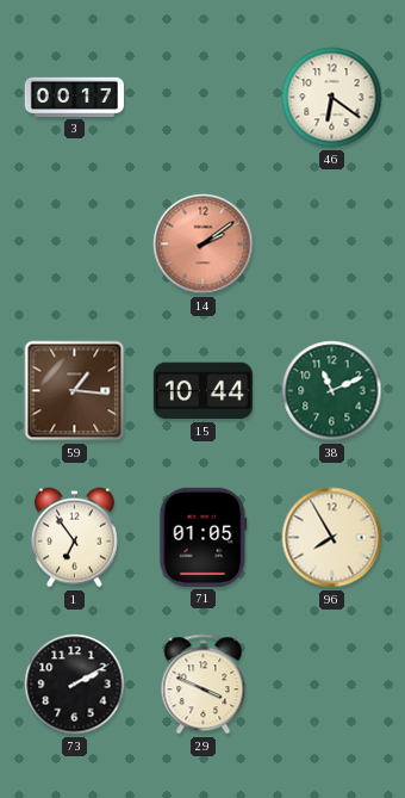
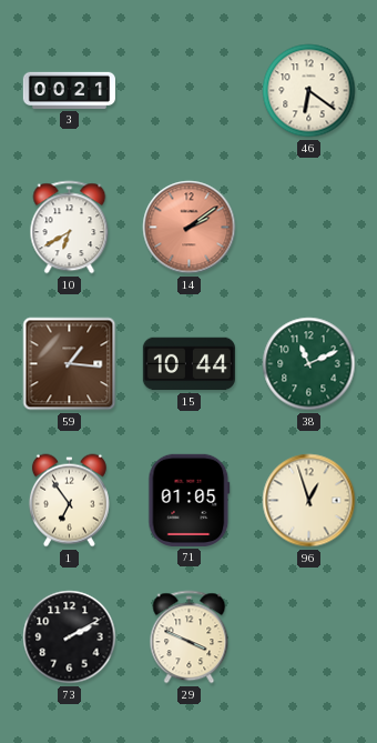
3: 00:17 -> 00:21 (69, 90)
10: none -> 6:40 (70, 228)
96: 7:55 -> 12:57 (309, 501)
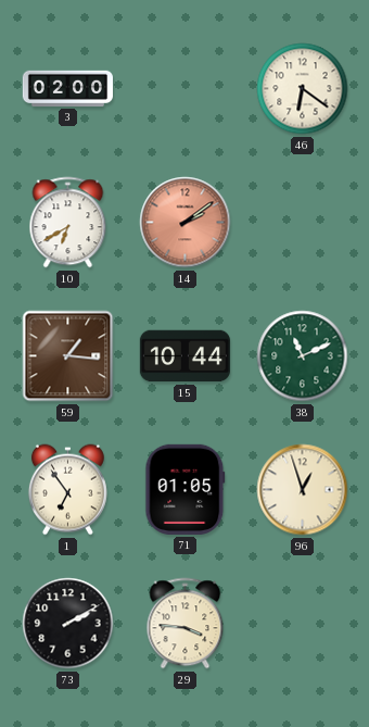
3: 00:21 -> 02:00 (67, 88)
29: 3:49 -> 3:46 (186, 624)
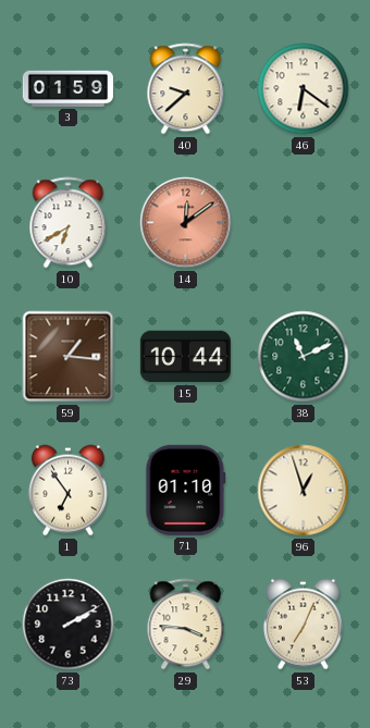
3: 02:00 -> 01:59 (67, 88)
40: none -> 9:38 (186, 89)
14: 2:09 -> 12:09 (186, 223)
71: 01:05 -> 01:10 (186, 490)
53: none -> 7:04 (303, 625)
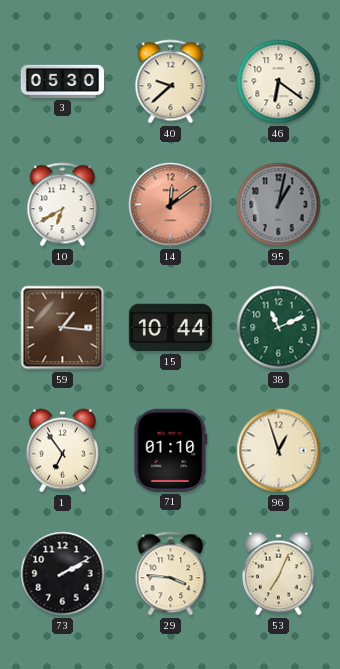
3: 01:59 -> 05:30 (62, 81)
95: none -> 1:02 (279, 205)
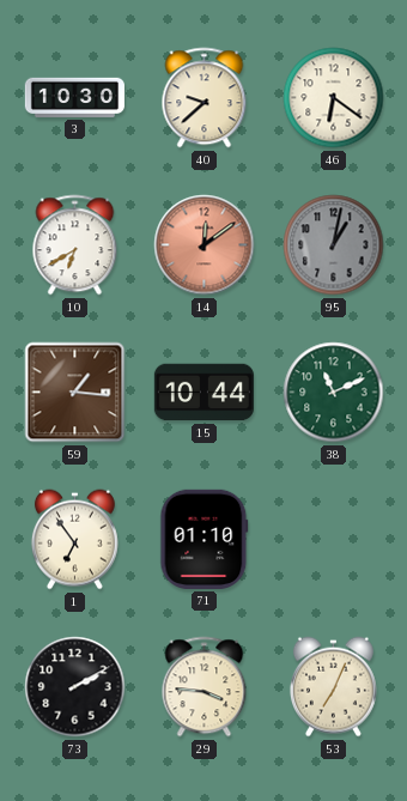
3: 05:30 -> 10:30 (74, 97)
96: 12:57 -> none (279, 451)
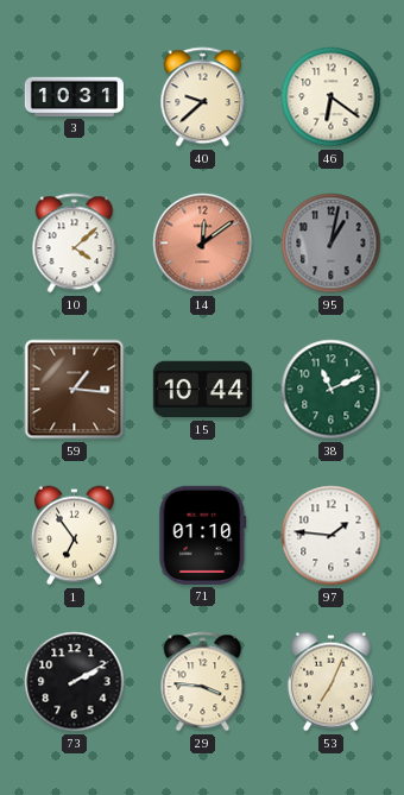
3: 10:30 -> 10:31 (74, 96)
10: 6:40 -> 4:08 (75, 244)
97: none -> 1:46 (332, 536)
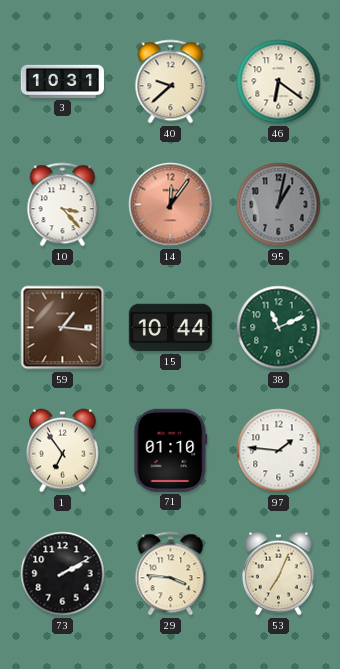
10: 4:08 -> 3:23 (63, 205)
14: 12:09 -> 12:06 (171, 205)
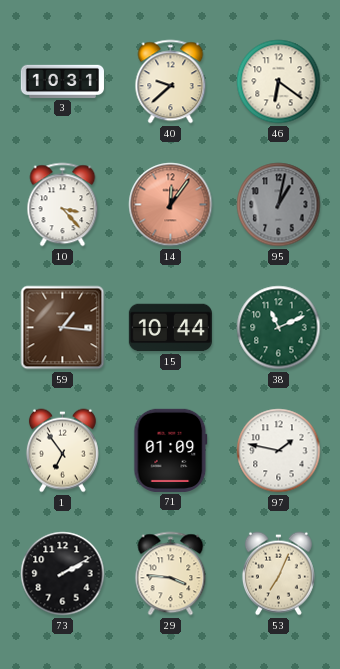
71: 01:10 -> 01:09 (171, 450)
97: 1:46 -> 1:47 (279, 451)
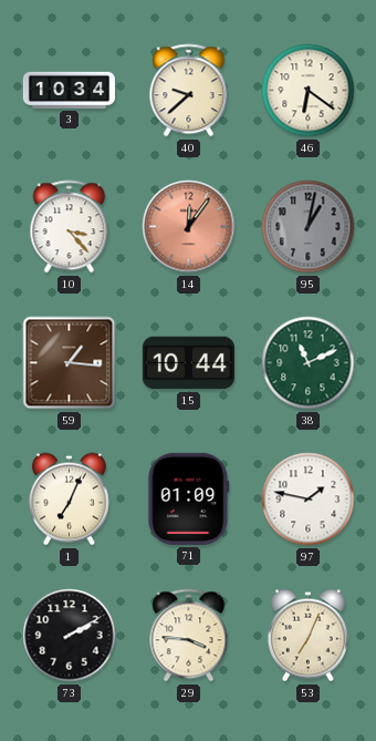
3: 10:31 -> 10:34 (69, 90)
1: 6:54 -> 7:04 (69, 500)
